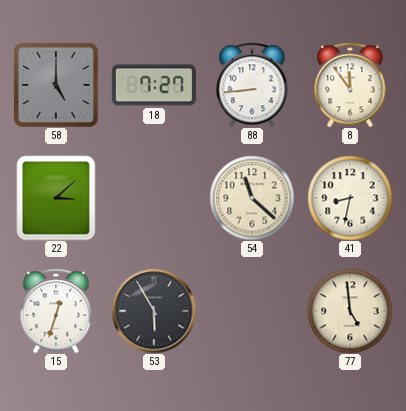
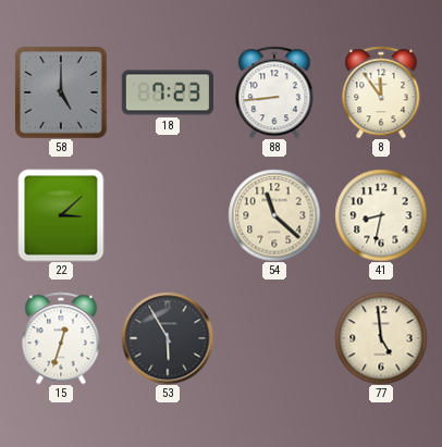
18: 7:27 -> 7:23 (167, 92)
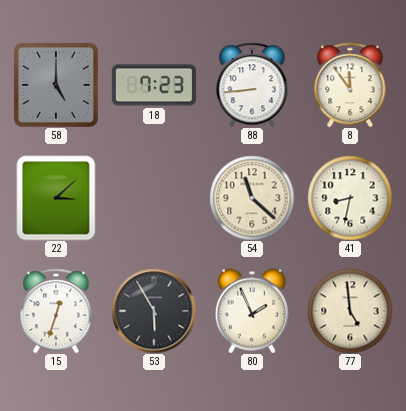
80: none -> 1:56 (252, 311)
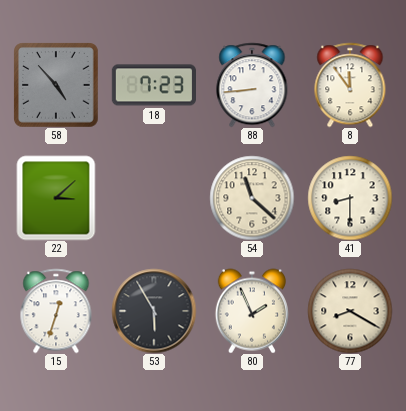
58: 5:00 -> 4:53 (56, 85)
41: 8:32 -> 8:30 (350, 198)
77: 4:59 -> 8:20 (350, 311)
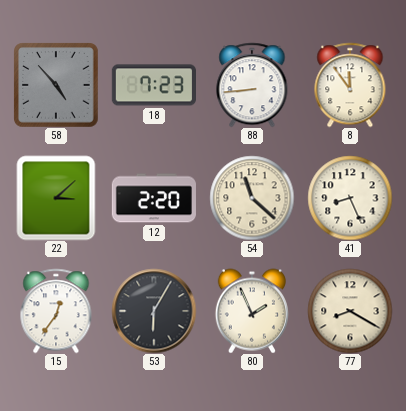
12: none -> 2:20 (154, 198)
41: 8:30 -> 8:26 (350, 198)
15: 12:33 -> 12:36 (56, 311)
53: 5:55 -> 6:05 (154, 311)
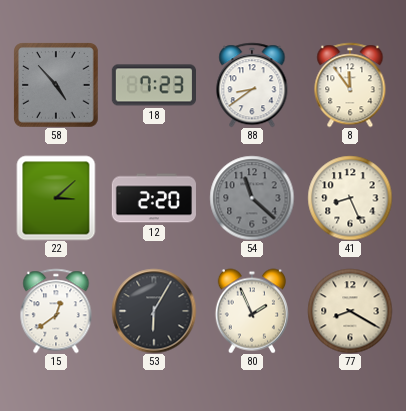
88: 8:44 -> 8:39 (252, 85)
54 dial: cream -> grey (252, 198)
15: 12:36 -> 12:39 (56, 311)
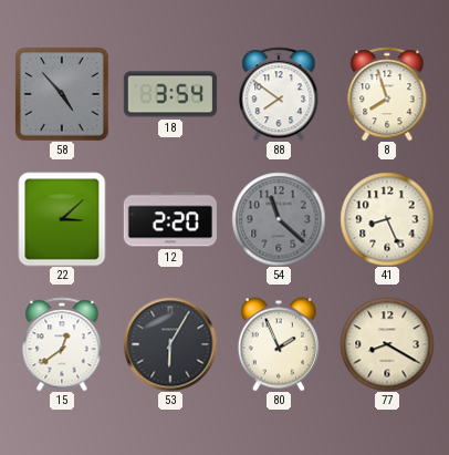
18: 7:23 -> 3:54 (169, 94)
88: 8:39 -> 7:51 (279, 94)
8: 11:54 -> 7:57 (387, 94)
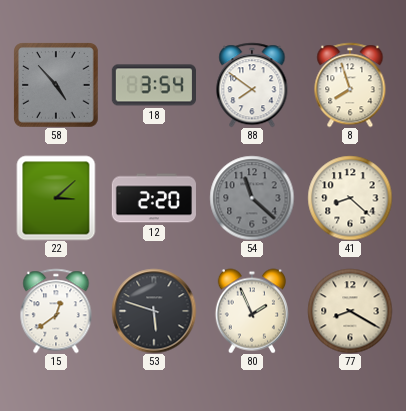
41: 8:26 -> 8:22 (350, 198)
53: 6:05 -> 5:48 (154, 311)
